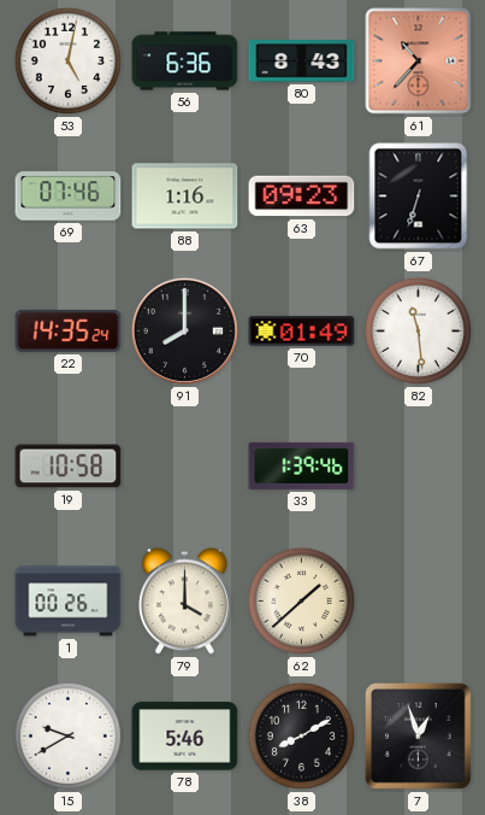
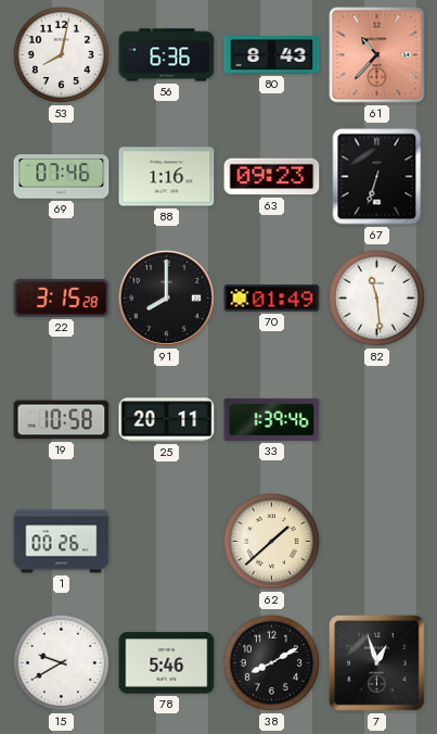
53: 5:02 -> 8:02 (61, 54)
22: 14:35 -> 3:15 (62, 298)
25: none -> 20:11 (167, 420)
79: 4:00 -> none (184, 602)
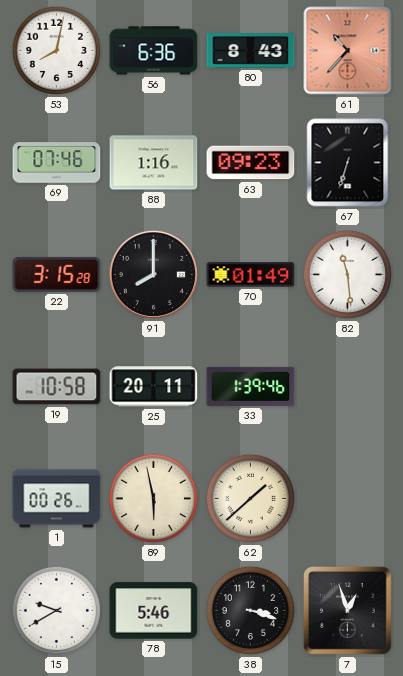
89: none -> 5:58 (153, 498)
38: 8:10 -> 3:18 (250, 610)
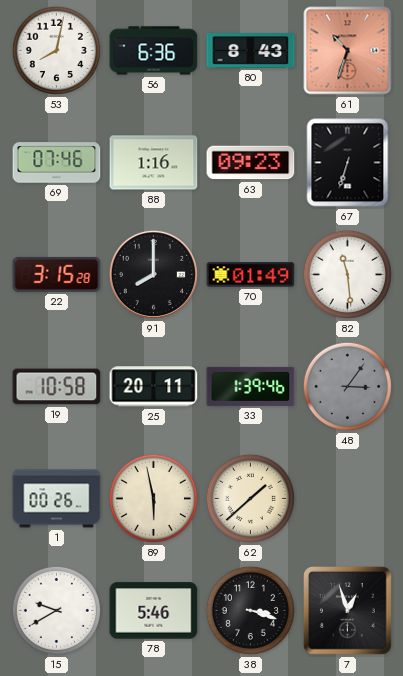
61: 10:37 -> 10:33 (348, 51)
48: none -> 3:06 (347, 386)
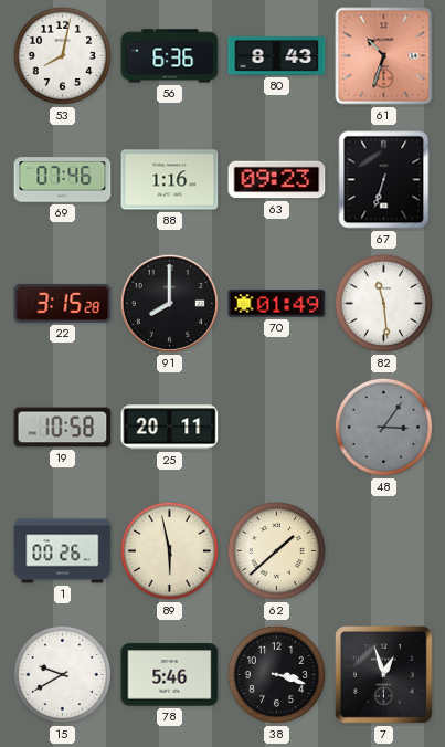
33: 1:39 -> none (251, 386)
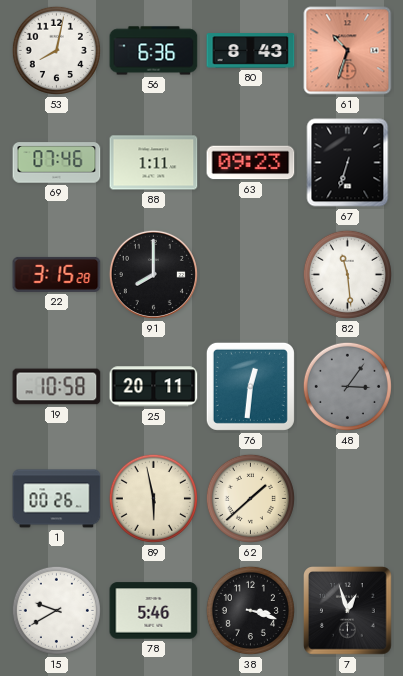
88: 1:16 -> 1:11 (154, 163)
70: 01:49 -> none (277, 304)
76: none -> 12:31 (250, 386)
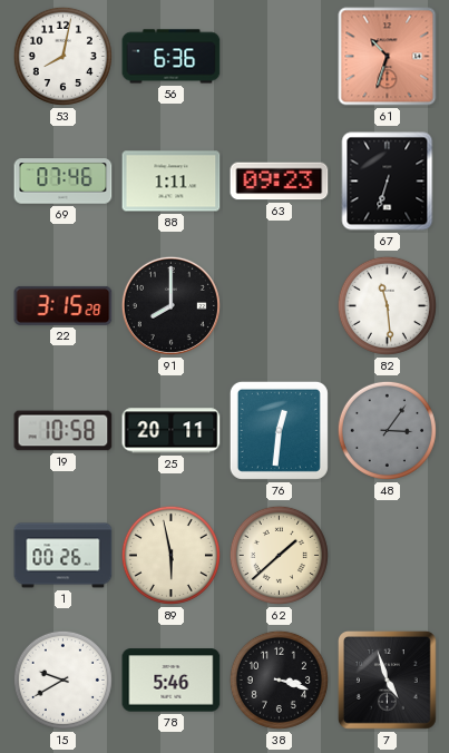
80: 8:43 -> none (251, 51)
7: 12:57 -> 4:57 (388, 681)
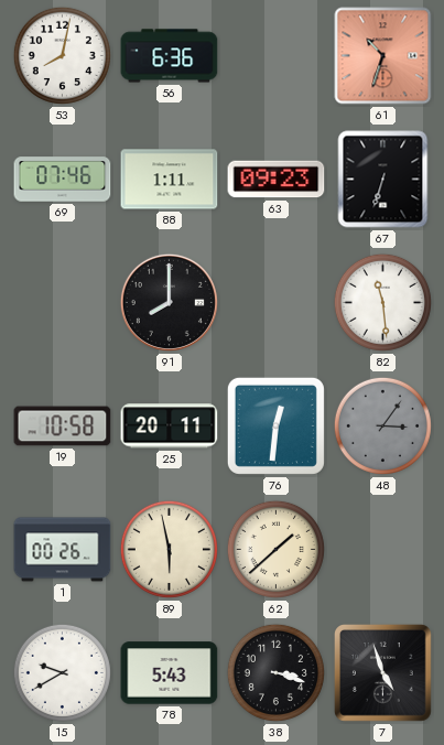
22: 3:15 -> none (64, 305)
78: 5:46 -> 5:43 (170, 673)
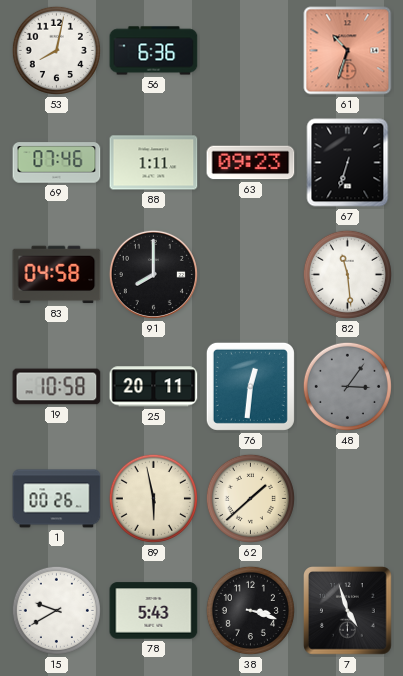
83: none -> 04:58 (57, 275)
